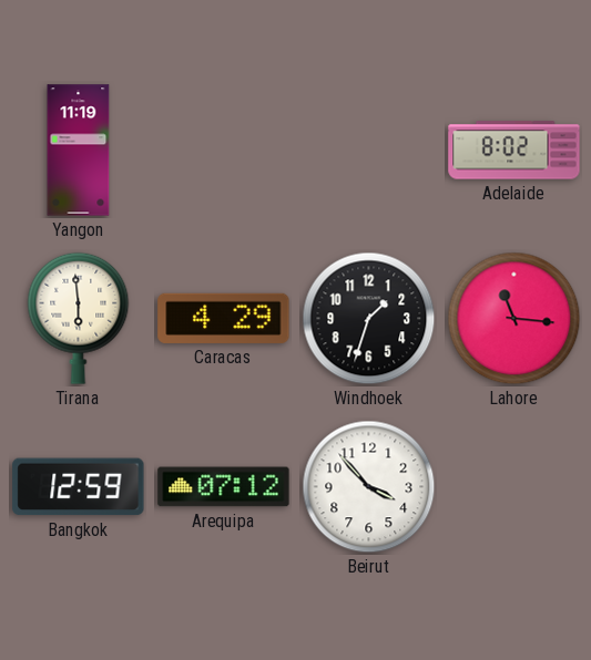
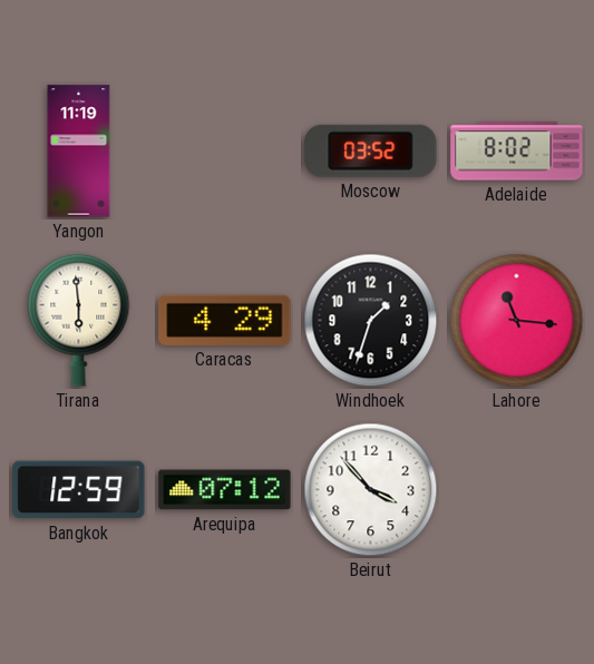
Moscow: none -> 03:52 (371, 150)
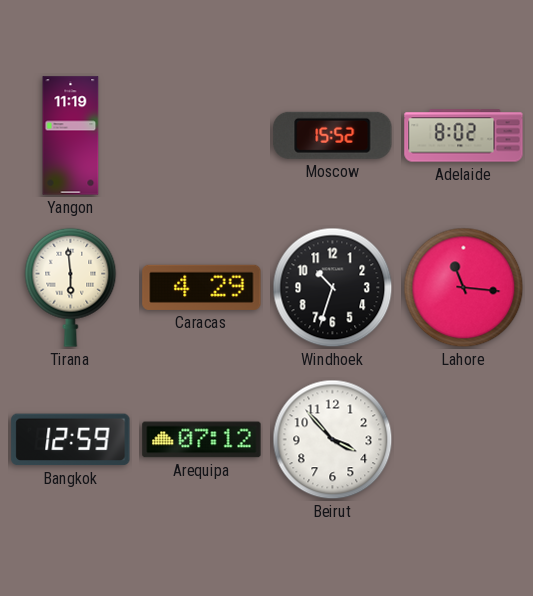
Moscow: 03:52 -> 15:52 (333, 135)
Windhoek: 1:33 -> 10:33 (333, 288)
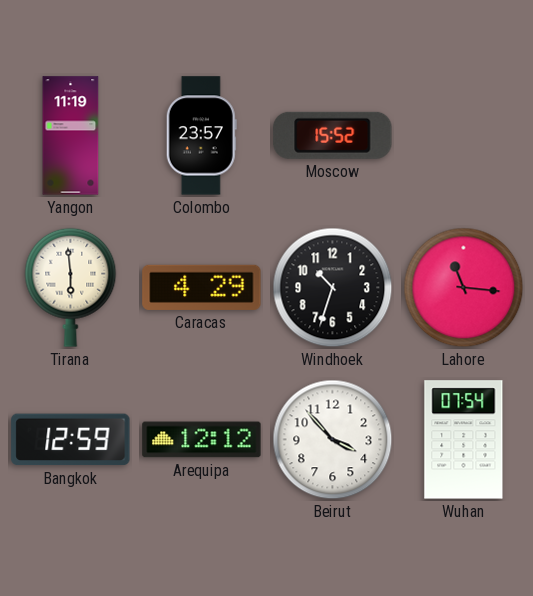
Colombo: none -> 23:57 (201, 136)
Adelaide: 8:02 -> none (464, 136)
Arequipa: 07:12 -> 12:12 (202, 440)
Wuhan: none -> 07:54 (464, 440)
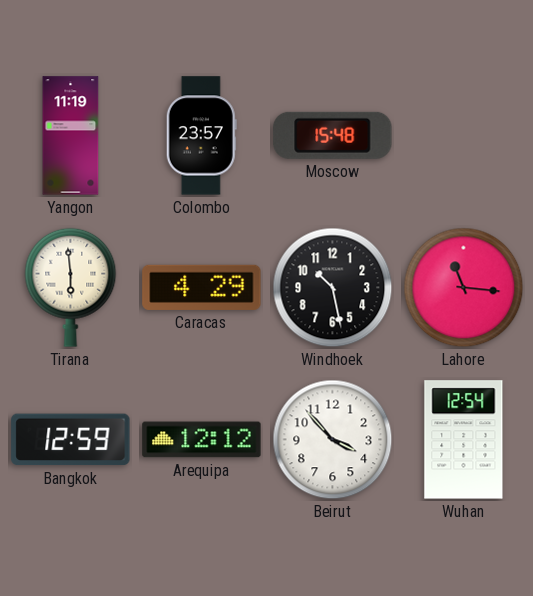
Moscow: 15:52 -> 15:48 (333, 135)
Windhoek: 10:33 -> 10:28 (333, 288)
Wuhan: 07:54 -> 12:54 (464, 440)
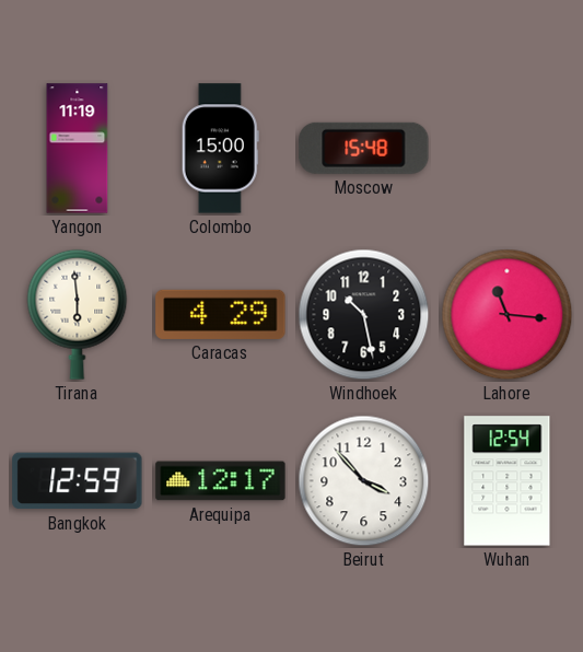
Colombo: 23:57 -> 15:00 (220, 149)
Arequipa: 12:12 -> 12:17 (221, 481)
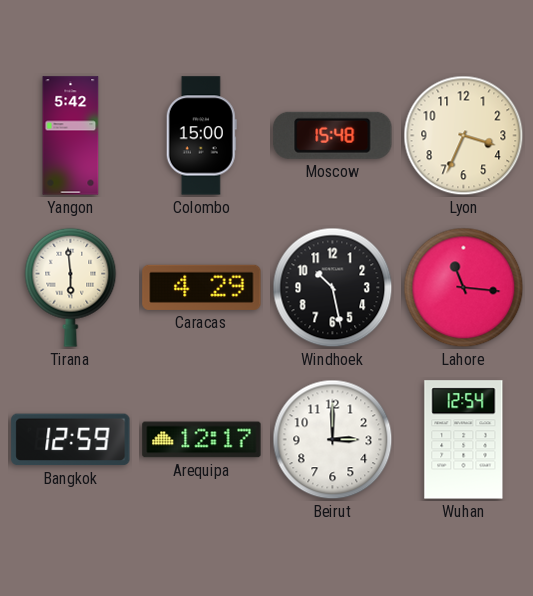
Yangon: 11:19 -> 5:42 (71, 136)
Lyon: none -> 3:34 (464, 136)
Beirut: 3:53 -> 3:00 (333, 440)
